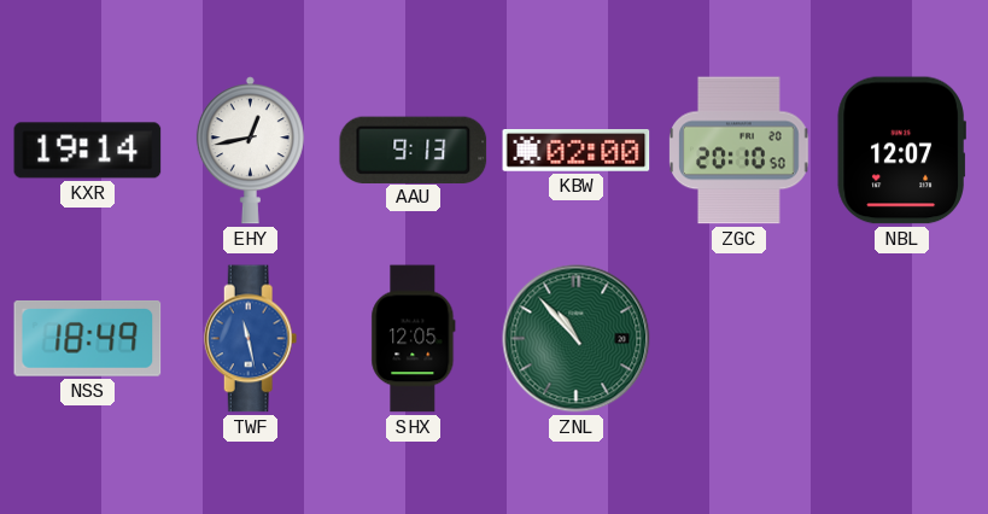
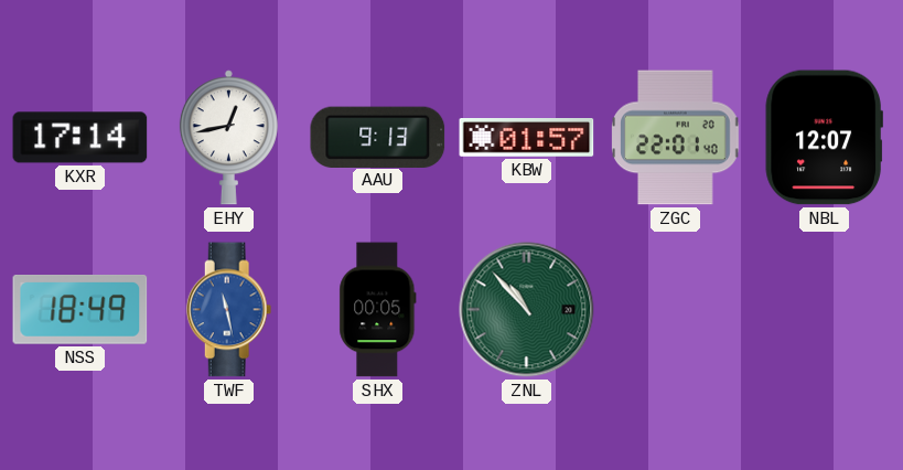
KXR: 19:14 -> 17:14 (80, 138)
KBW: 02:00 -> 01:57 (527, 138)
ZGC: 20:10 -> 22:01 (676, 138)
SHX: 12:05 -> 00:05 (378, 310)
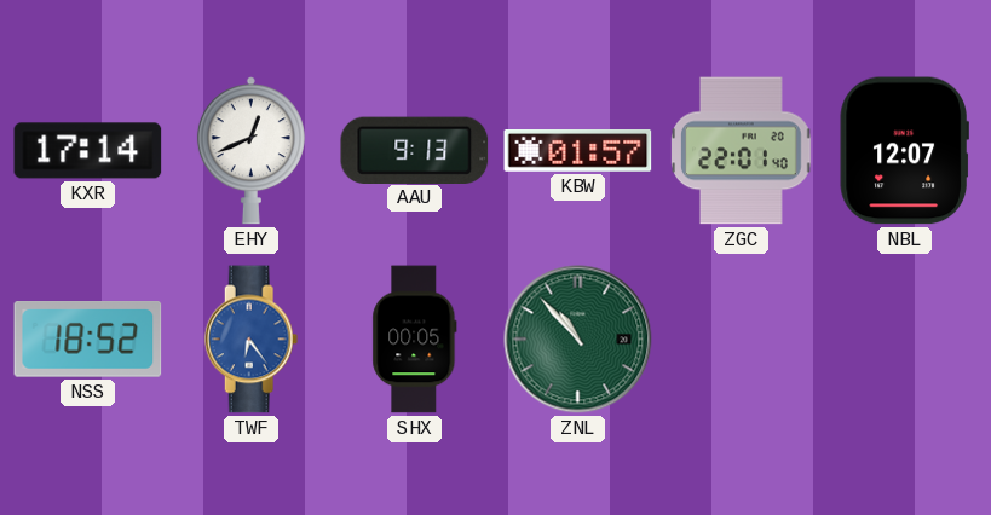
EHY: 12:43 -> 12:41 (250, 151)
NSS: 18:49 -> 18:52 (88, 340)
TWF: 11:28 -> 6:24 (252, 340)
